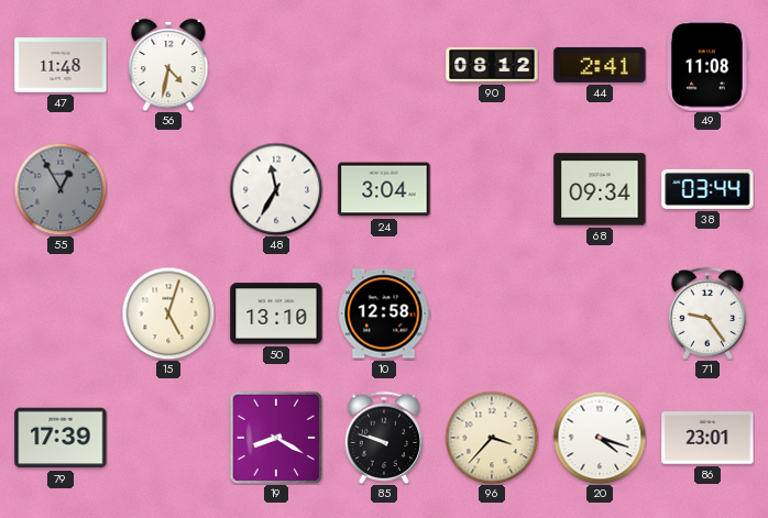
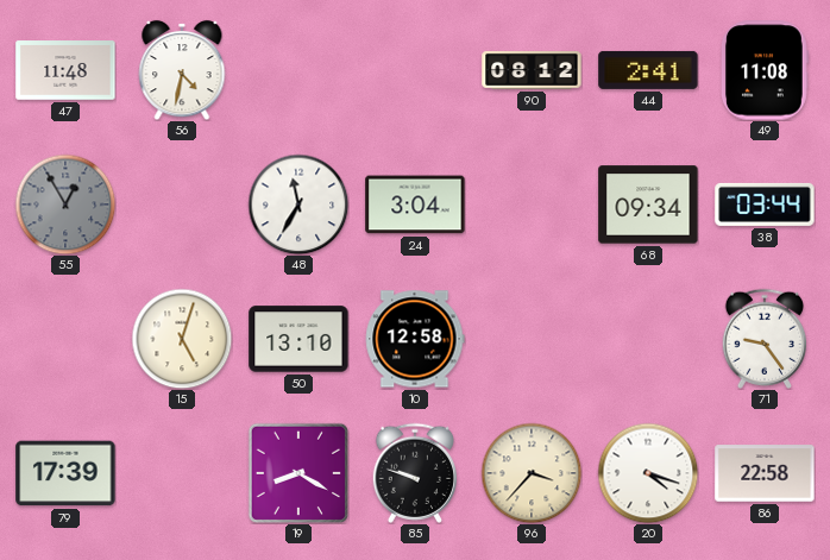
86: 23:01 -> 22:58 (765, 473)
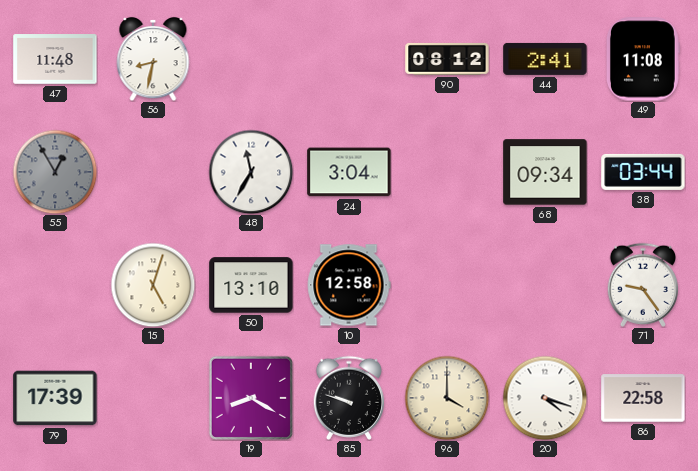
56: 4:32 -> 8:32 (153, 59)
96: 3:37 -> 4:00 (447, 398)
